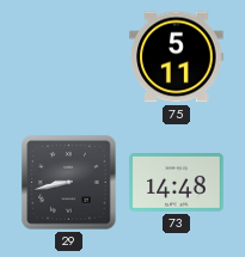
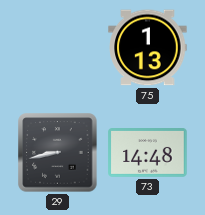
75: 5:11 -> 1:13 (148, 48)
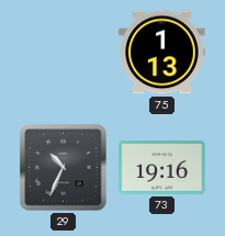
29: 8:43 -> 10:34 (64, 168)
73: 14:48 -> 19:16 (162, 168)
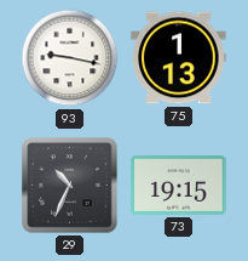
93: none -> 9:17 (70, 58)
73: 19:16 -> 19:15 (179, 186)
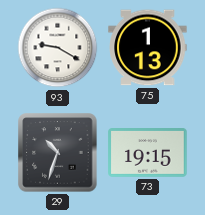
93: 9:17 -> 9:20 (58, 48)
29: 10:34 -> 10:33 (58, 153)
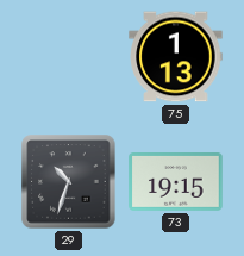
93: 9:20 -> none (58, 48)
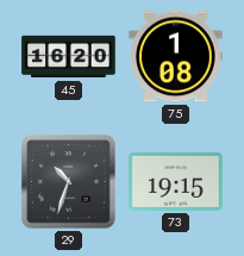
45: none -> 16:20 (69, 57)
75: 1:13 -> 1:08 (176, 57)
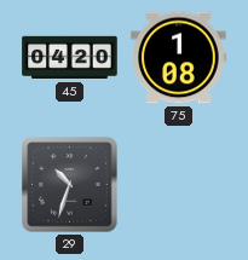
45: 16:20 -> 04:20 (70, 58)
73: 19:15 -> none (176, 182)
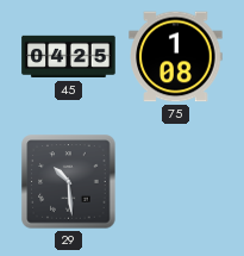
45: 04:20 -> 04:25 (69, 57)
29: 10:33 -> 10:29 (69, 182)
